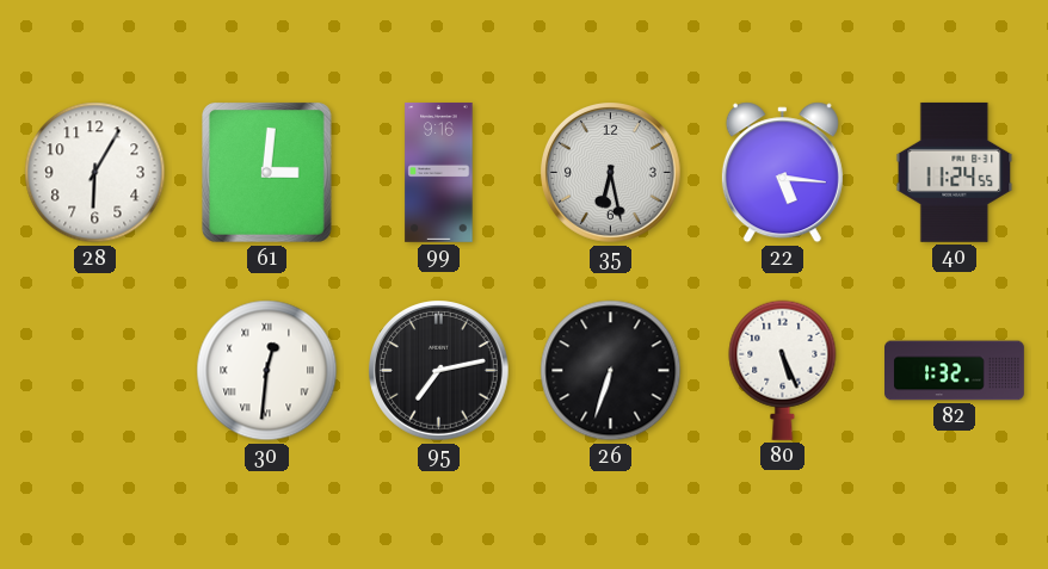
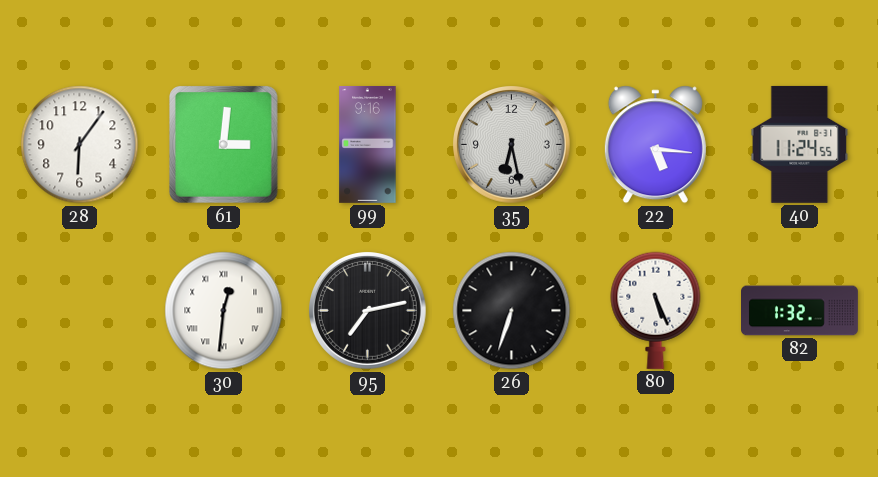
28: 6:05 -> 6:06 (80, 145)
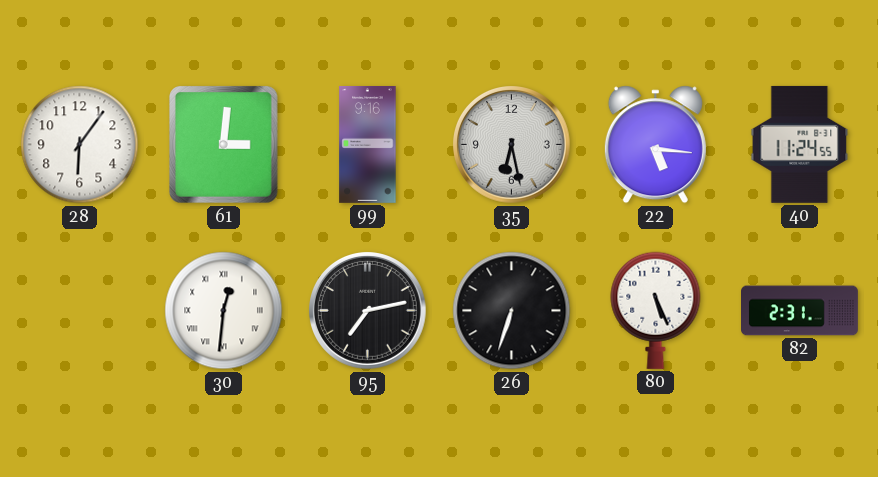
82: 1:32 -> 2:31 (800, 311)
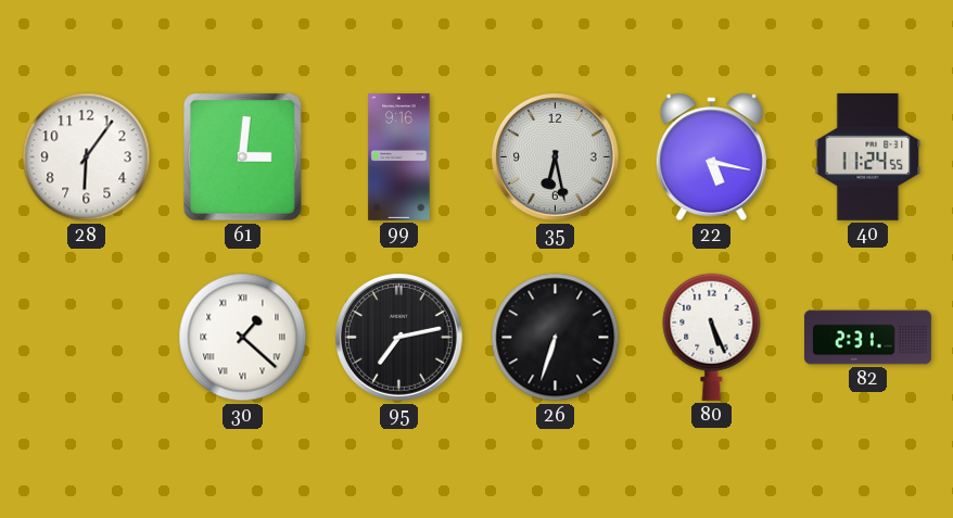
22: 5:16 -> 5:17 (711, 157)
30: 12:31 -> 1:22 (243, 338)
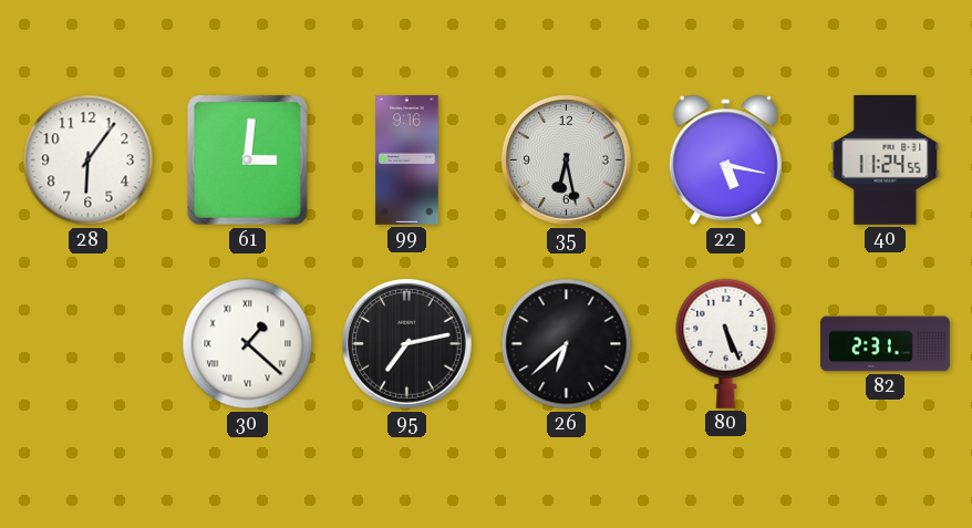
26: 6:33 -> 6:38 (567, 344)
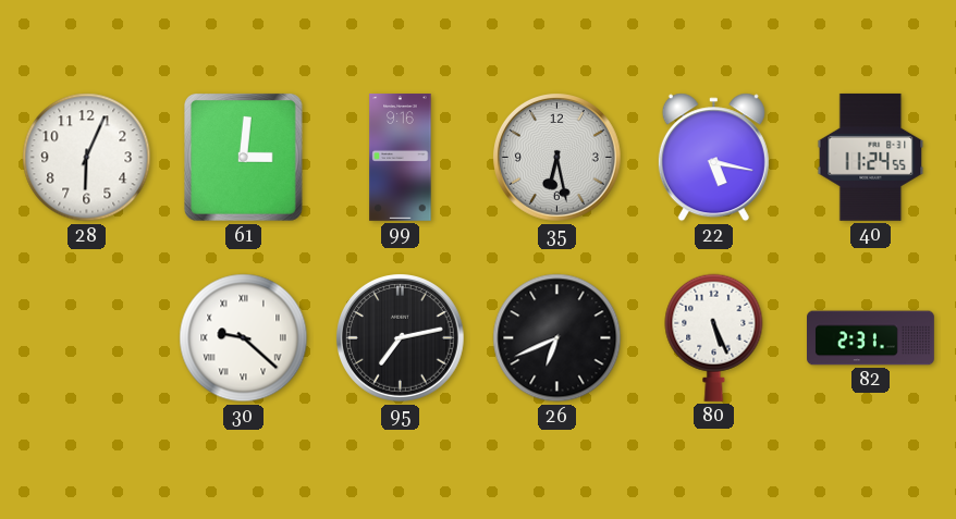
28: 6:06 -> 6:04 (87, 158)
30: 1:22 -> 9:22 (244, 338)
26: 6:38 -> 6:41 (557, 338)
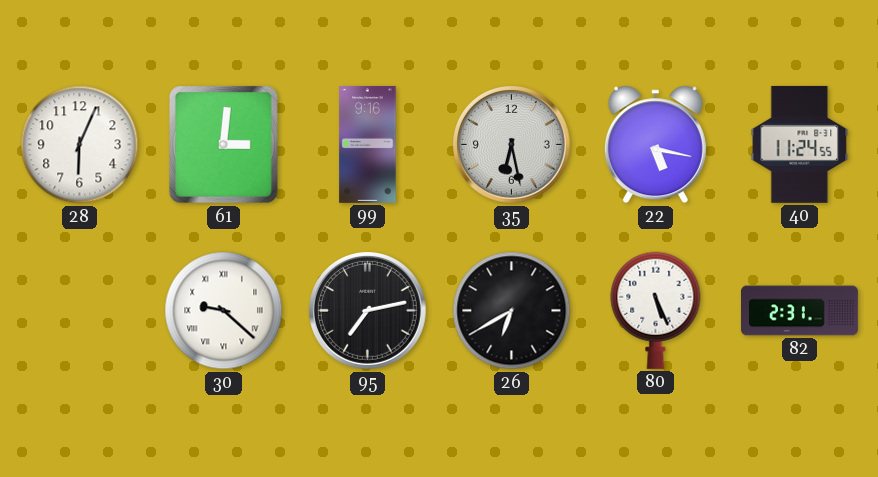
26: 6:41 -> 6:40 (512, 311)
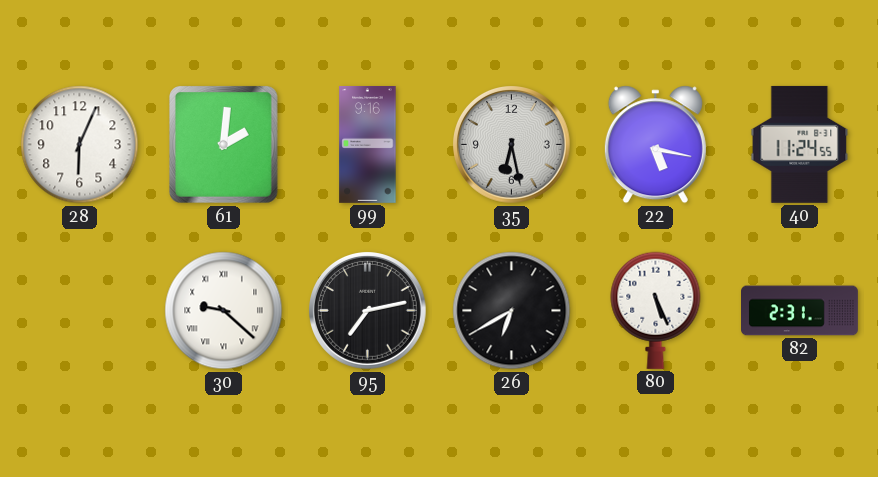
61: 3:01 -> 2:01 (224, 145)
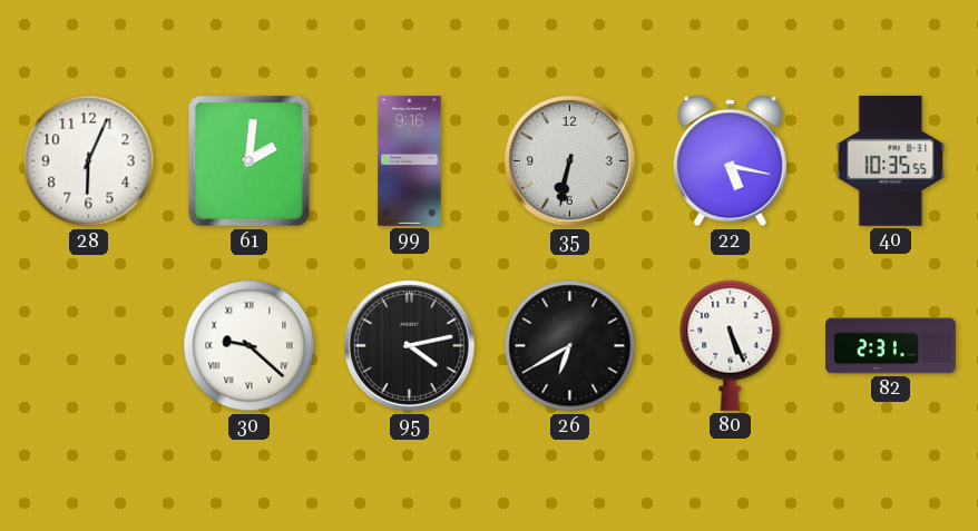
35: 6:28 -> 6:32 (570, 161)
40: 11:24 -> 10:35 (891, 160)
95: 7:13 -> 4:13 (410, 346)
